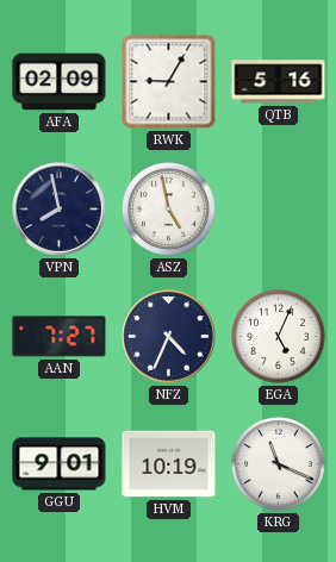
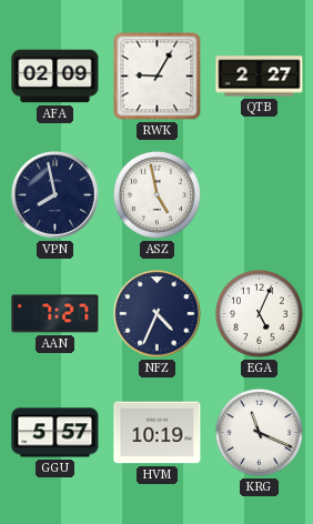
QTB: 5:16 -> 2:27 (260, 77)
GGU: 9:01 -> 5:57 (55, 433)
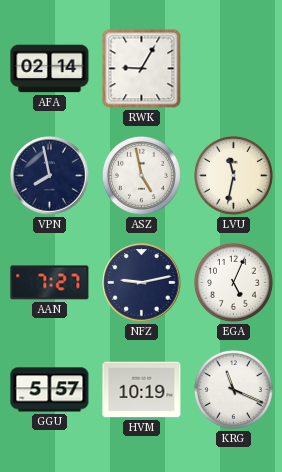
AFA: 02:09 -> 02:14 (50, 69)
QTB: 2:27 -> none (260, 77)
LVU: none -> 11:32 (233, 175)
NFZ: 4:34 -> 9:13 (142, 283)
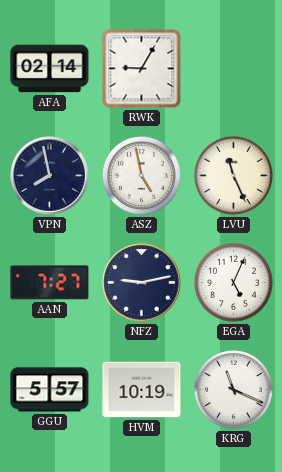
LVU: 11:32 -> 11:26 (233, 175)
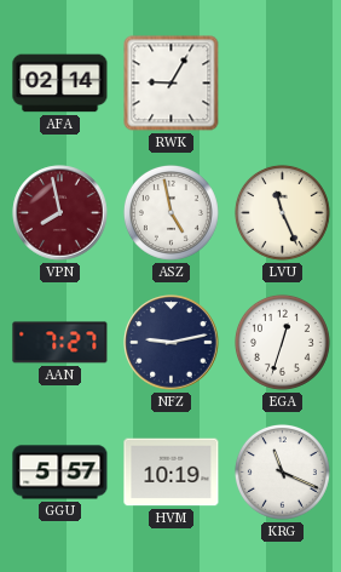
VPN dial: navy -> burgundy (60, 213)
EGA: 5:04 -> 12:33 (282, 342)
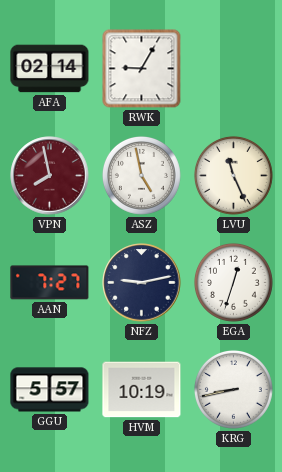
KRG: 11:19 -> 8:43 (233, 389)
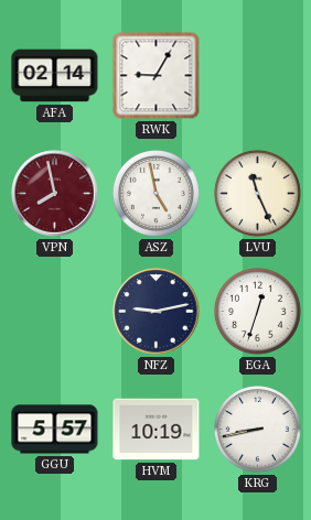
AAN: 7:27 -> none (50, 283)
